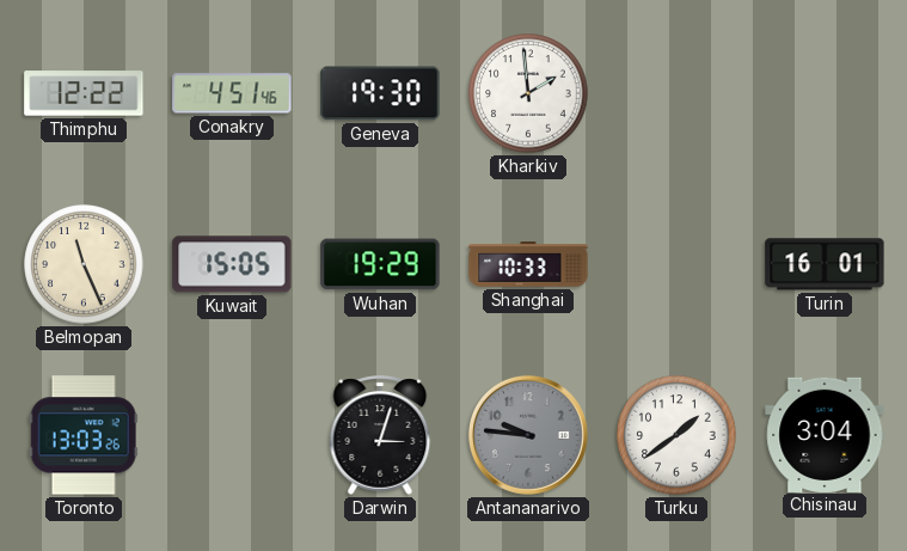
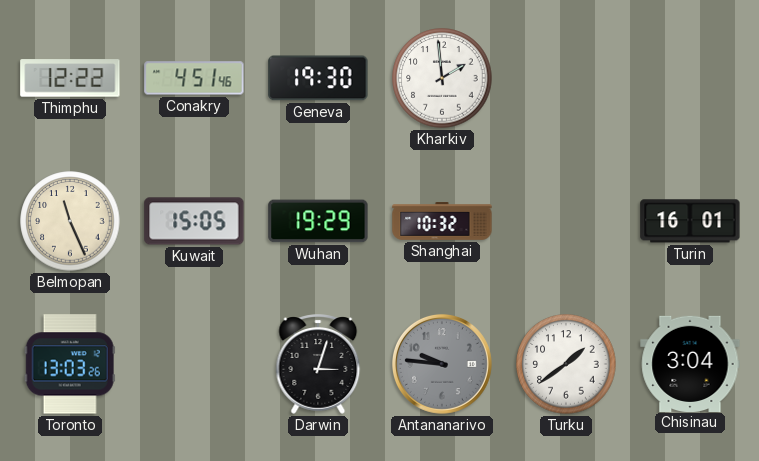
Shanghai: 10:33 -> 10:32 (442, 221)
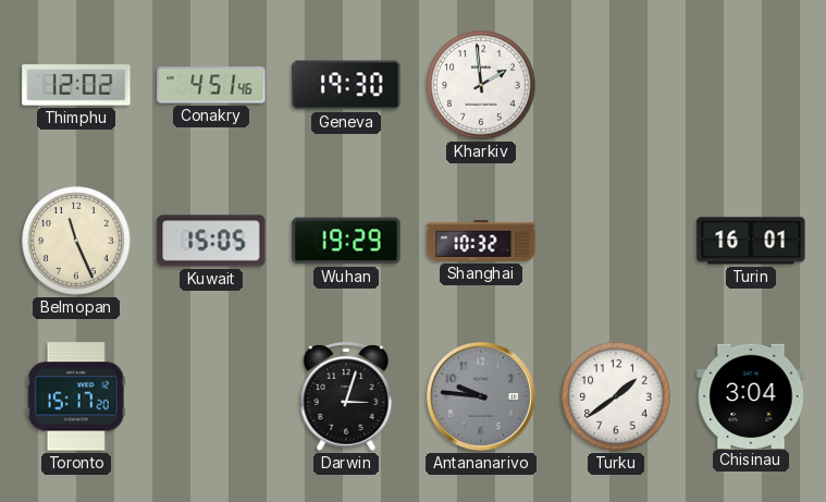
Thimphu: 12:22 -> 12:02 (76, 85)
Toronto: 13:03 -> 15:17 (76, 396)
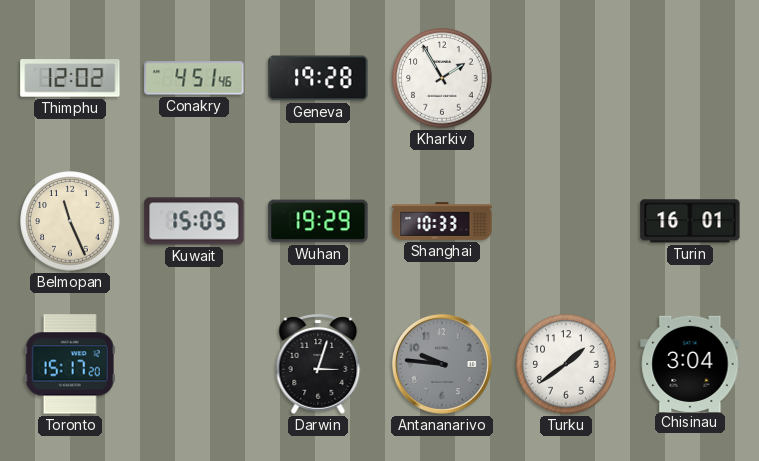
Geneva: 19:30 -> 19:28 (318, 78)
Kharkiv: 1:59 -> 1:55 (442, 78)
Shanghai: 10:32 -> 10:33 (442, 221)
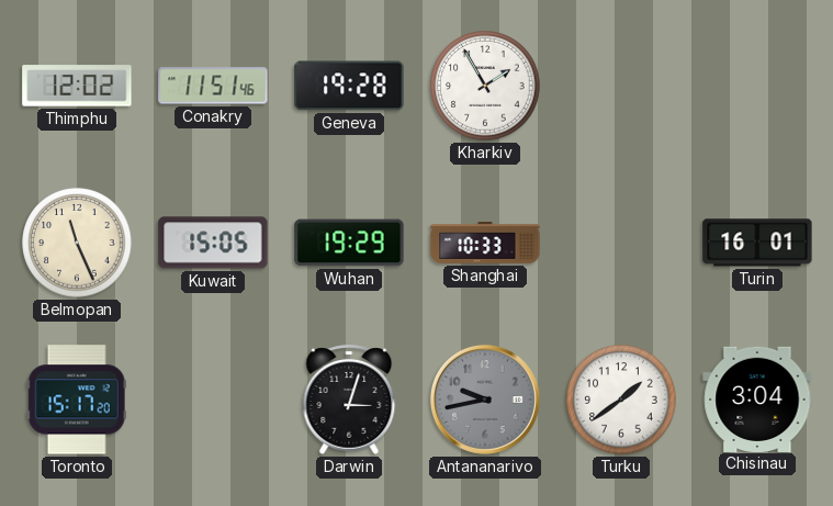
Conakry: 4:51 -> 11:51 (213, 86)
Antananarivo: 9:46 -> 9:43 (485, 400)
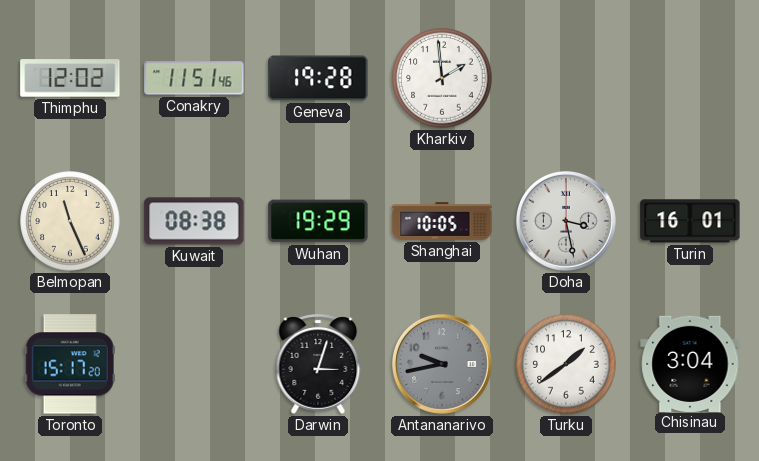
Kharkiv: 1:55 -> 1:59 (442, 78)
Kuwait: 15:05 -> 08:38 (194, 221)
Shanghai: 10:33 -> 10:05 (442, 221)
Doha: none -> 3:28 (566, 221)
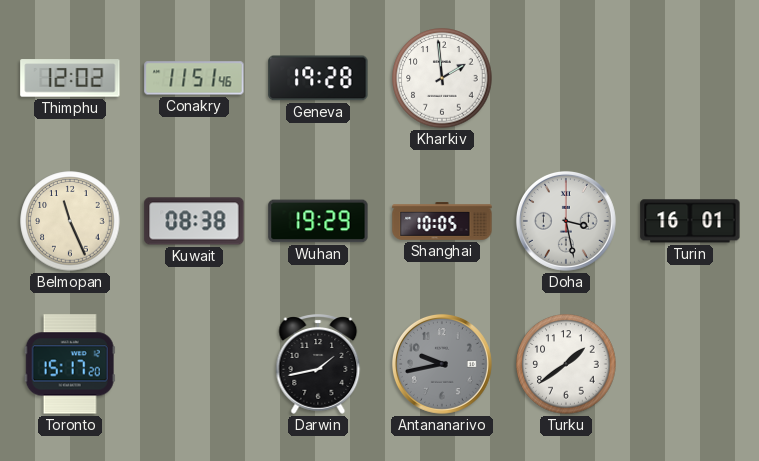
Darwin: 3:03 -> 1:43 (318, 364)
Chisinau: 3:04 -> none (690, 363)
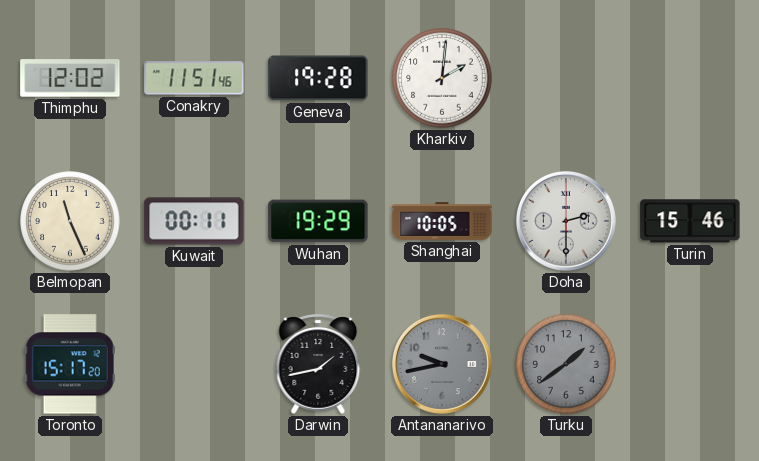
Kharkiv: 1:59 -> 2:01 (442, 78)
Kuwait: 08:38 -> 00:11 (194, 221)
Doha: 3:28 -> 2:30 (566, 221)
Turin: 16:01 -> 15:46 (690, 221)
Turku dial: white -> grey (566, 364)
